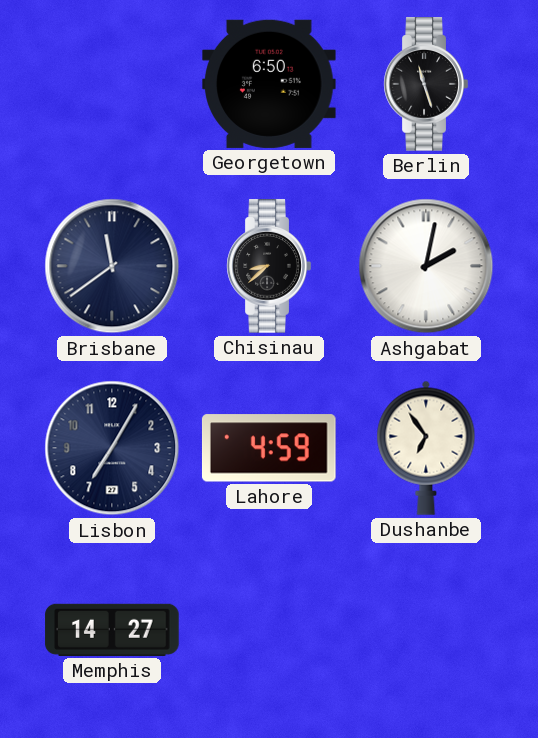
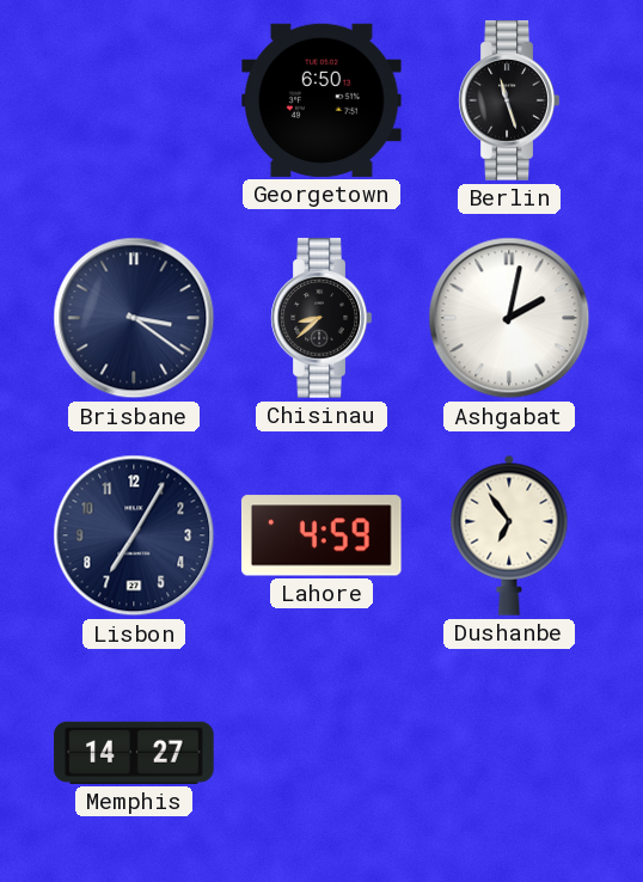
Brisbane: 11:39 -> 3:21 (134, 318)
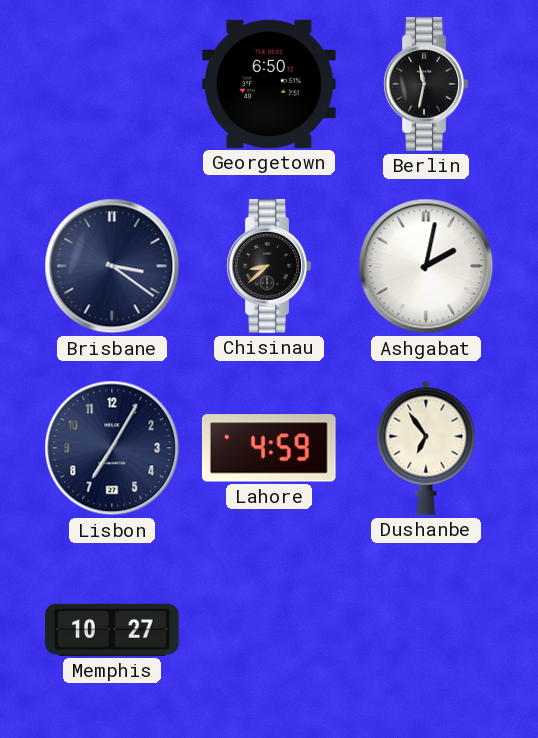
Berlin: 11:27 -> 11:32 (426, 84)
Memphis: 14:27 -> 10:27 (112, 630)
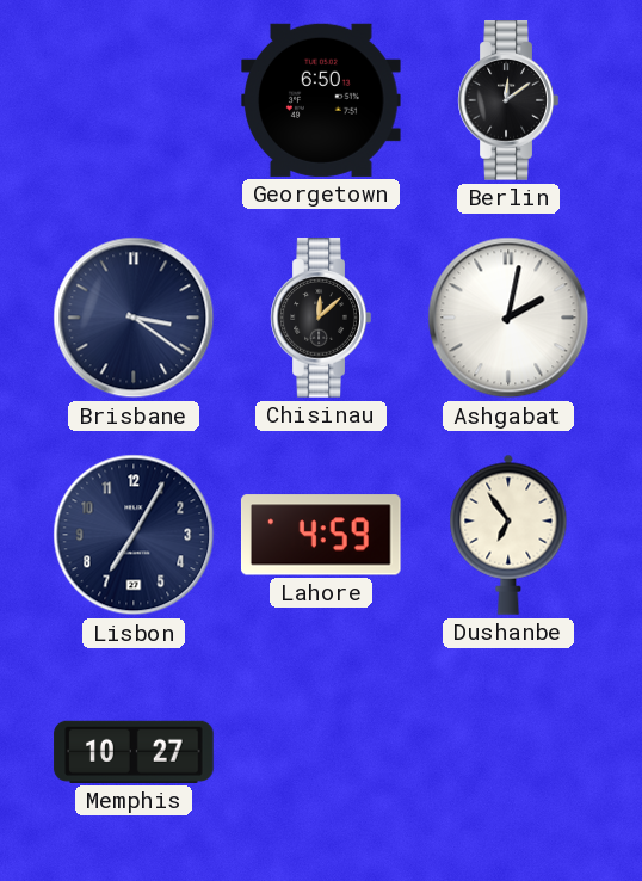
Berlin: 11:32 -> 12:09 (508, 100)
Chisinau: 8:38 -> 12:08 (321, 318)
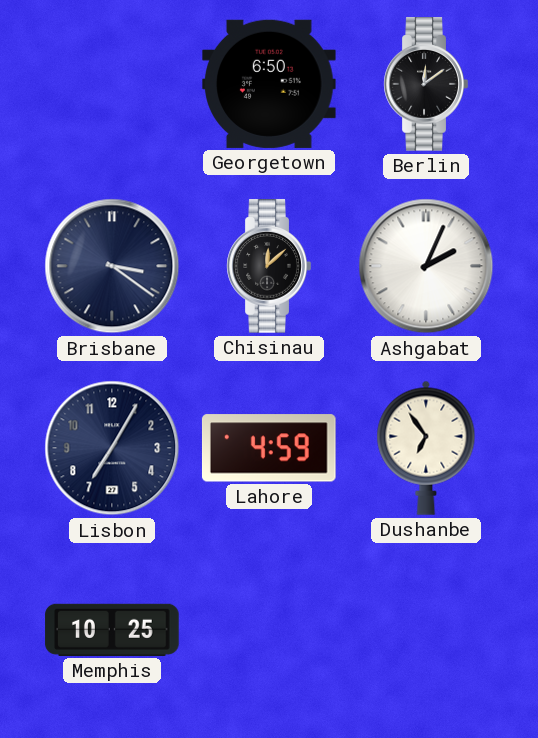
Ashgabat: 2:02 -> 2:04 (426, 266)
Memphis: 10:27 -> 10:25 (112, 630)
